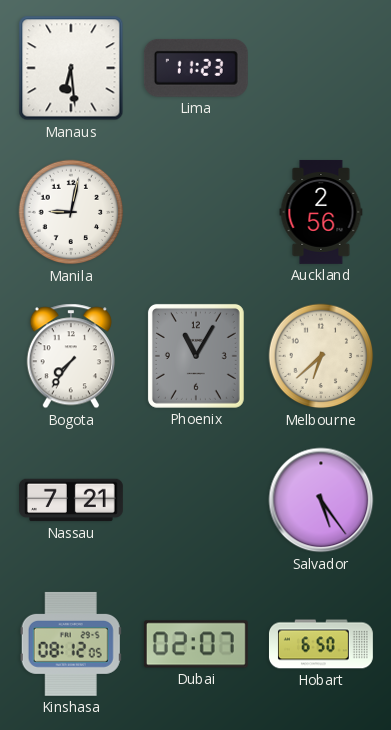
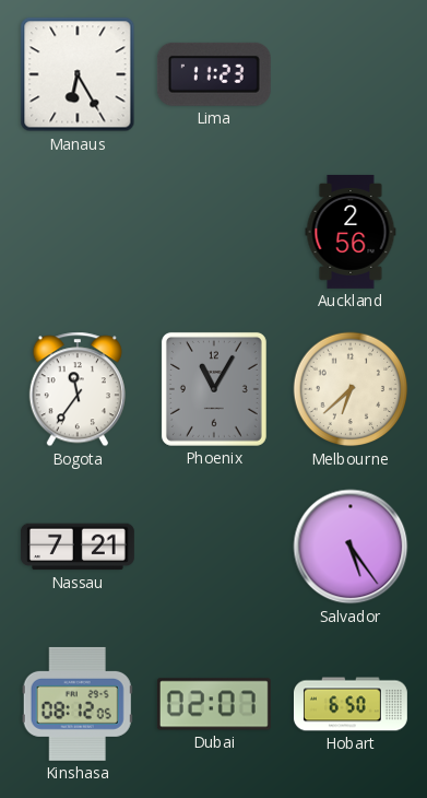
Manaus: 6:29 -> 6:25 (78, 74)
Manila: 9:02 -> none (71, 212)
Bogota: 7:36 -> 11:36 (78, 389)
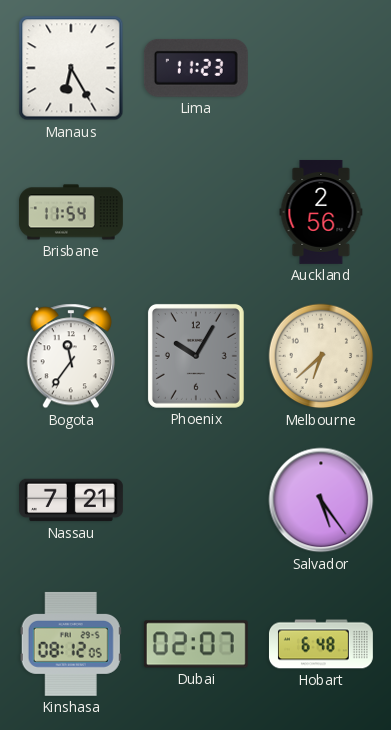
Brisbane: none -> 11:54 (71, 212)
Phoenix: 11:05 -> 10:05 (196, 356)
Hobart: 6:50 -> 6:48 (321, 644)
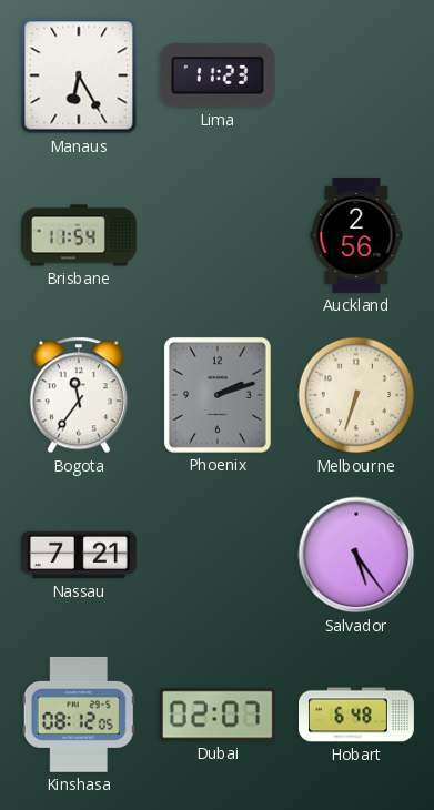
Phoenix: 10:05 -> 2:12 (218, 395)
Melbourne: 6:38 -> 6:33 (356, 395)
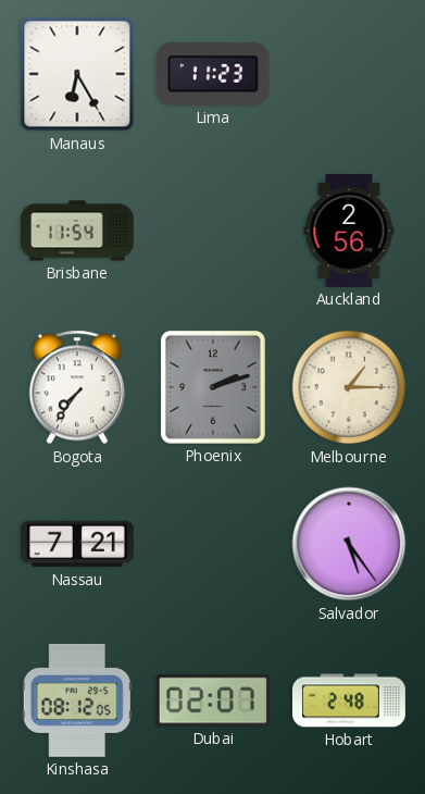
Bogota: 11:36 -> 7:36 (77, 387)
Melbourne: 6:33 -> 1:15 (349, 387)
Hobart: 6:48 -> 2:48 (349, 700)
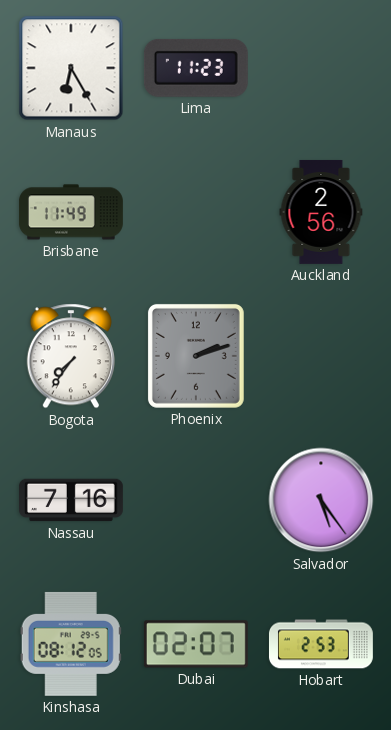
Brisbane: 11:54 -> 11:49 (71, 212)
Melbourne: 1:15 -> none (349, 387)
Nassau: 7:21 -> 7:16 (71, 500)
Hobart: 2:48 -> 2:53 (321, 644)
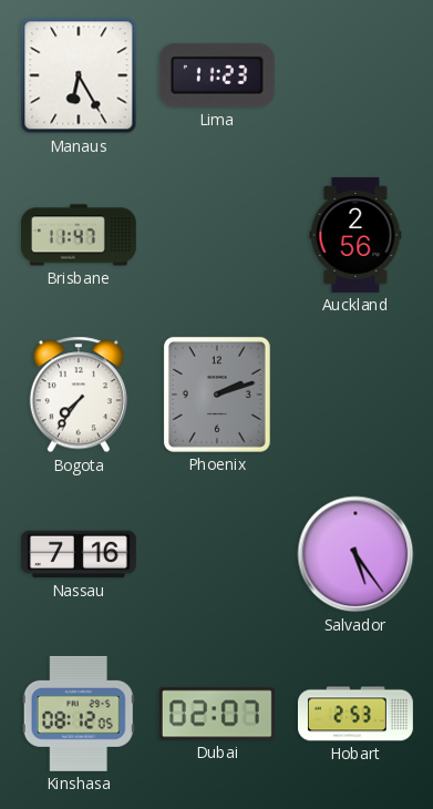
Brisbane: 11:49 -> 11:47 (79, 235)
